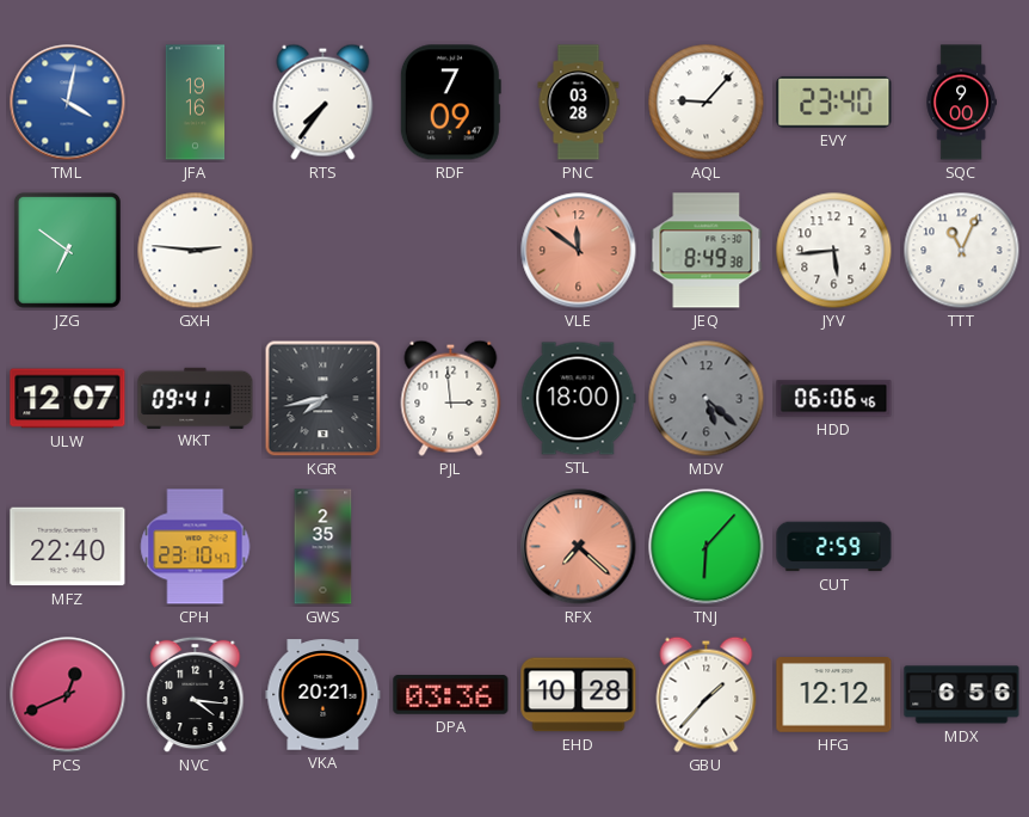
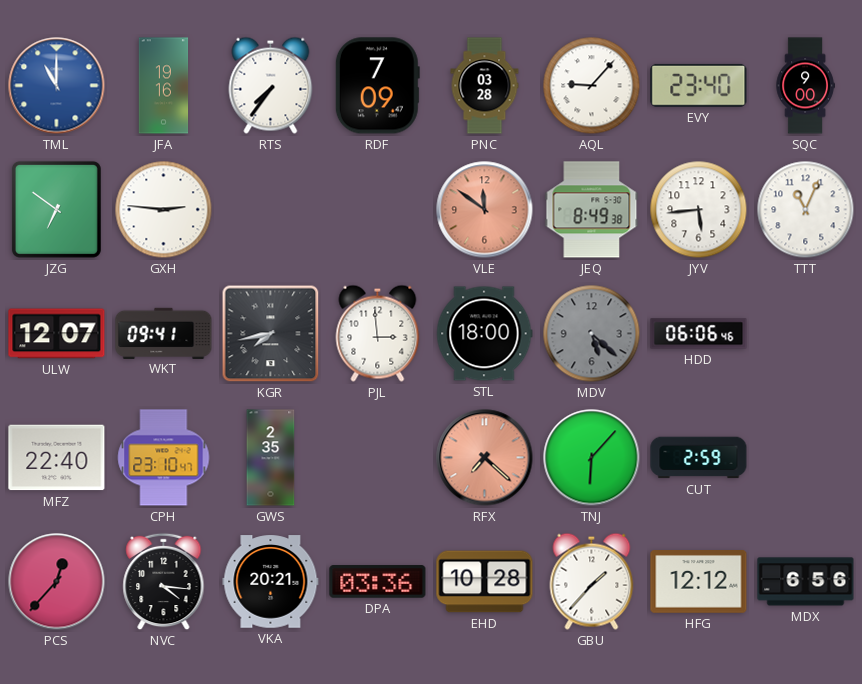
TML: 4:02 -> 11:00 (57, 86)
PCS: 12:41 -> 12:37 (57, 582)
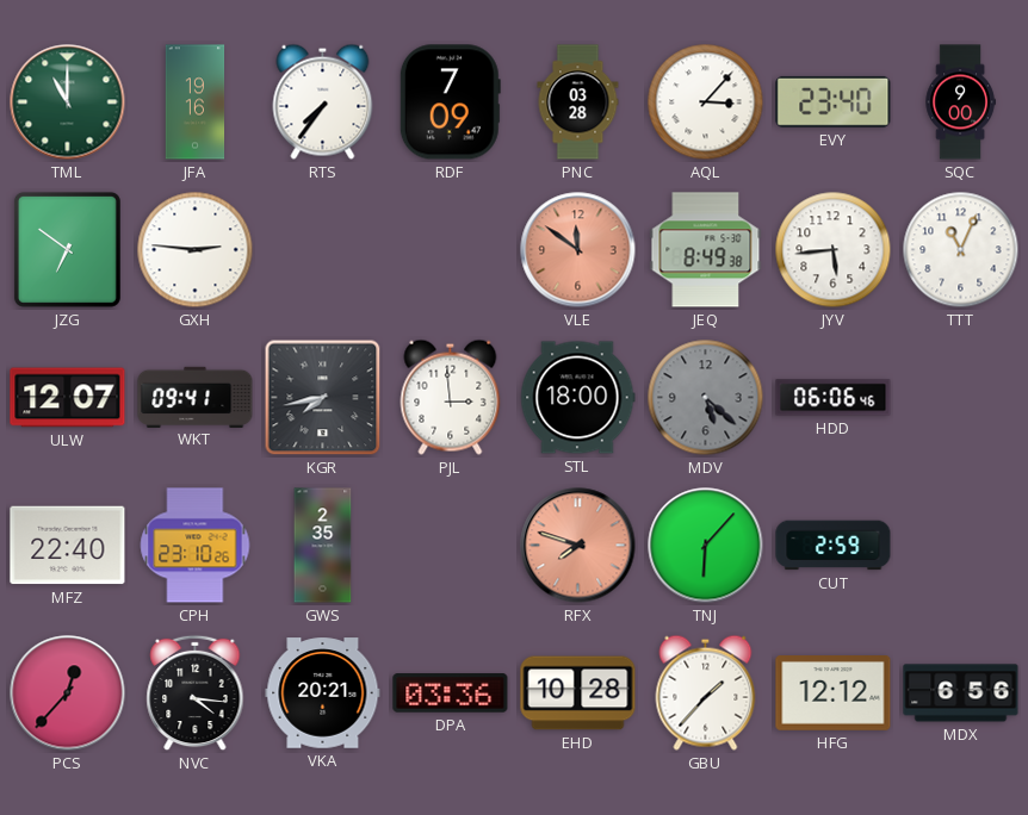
TML dial: blue -> green (68, 102)
AQL: 9:07 -> 3:07 (706, 102)
CPH: 23:10:47 -> 23:10:26 (196, 546)
RFX: 7:22 -> 7:48 (578, 546)
